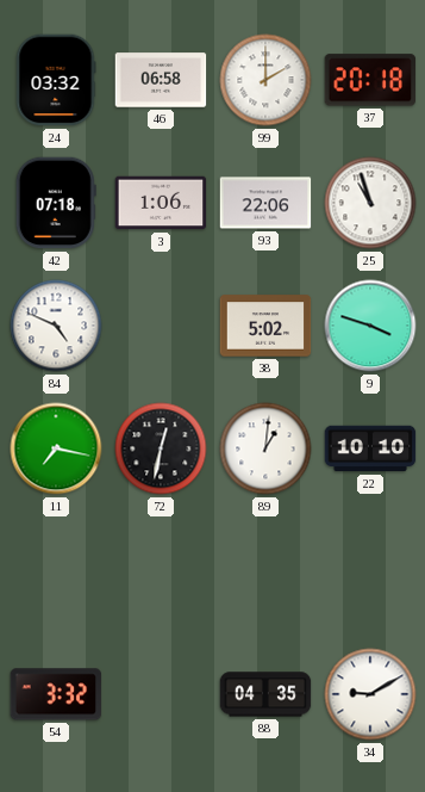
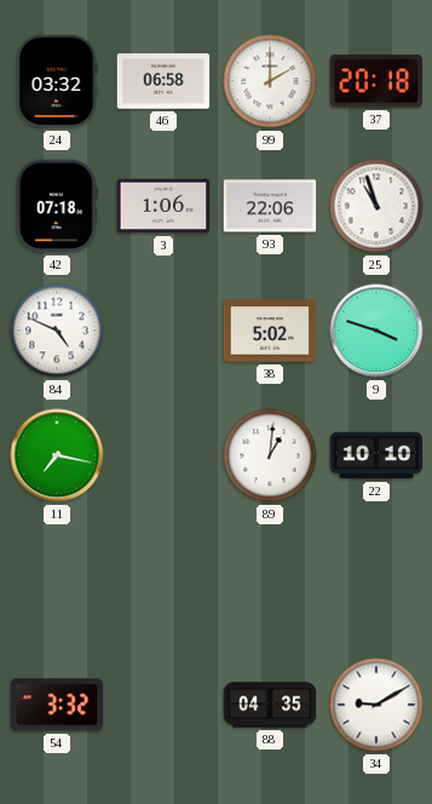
72: 12:32 -> none (161, 448)
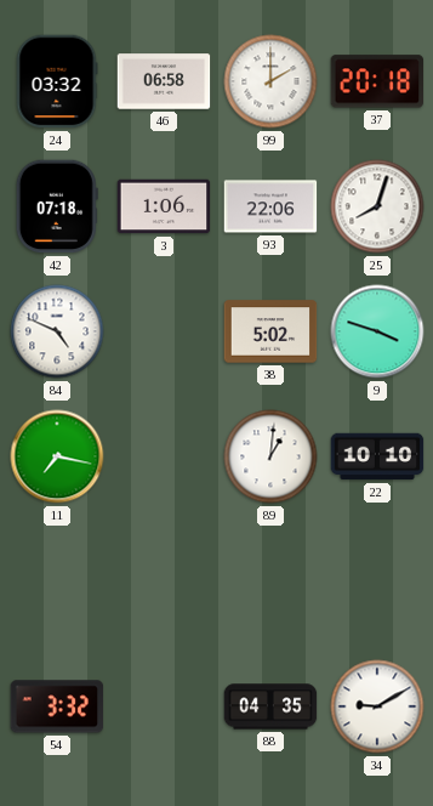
25: 10:57 -> 8:03 (377, 206)
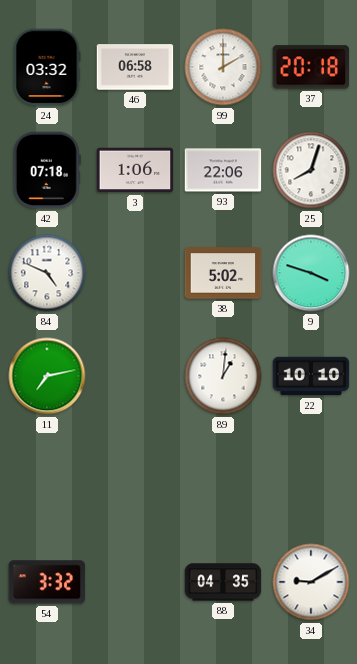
11: 7:17 -> 7:13 (47, 376)
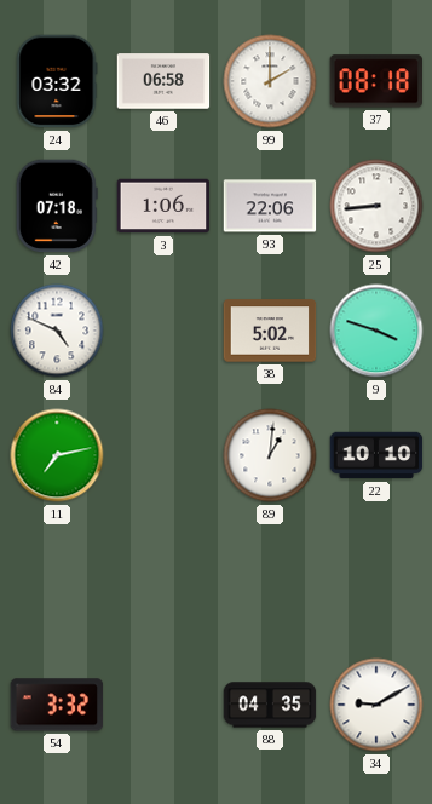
37: 20:18 -> 08:18 (376, 81)
25: 8:03 -> 8:44 (376, 206)
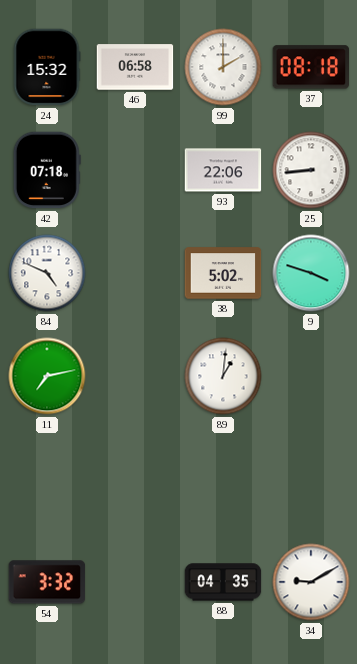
24: 03:32 -> 15:32 (47, 67)
3: 1:06 -> none (163, 206)
22: 10:10 -> none (376, 455)
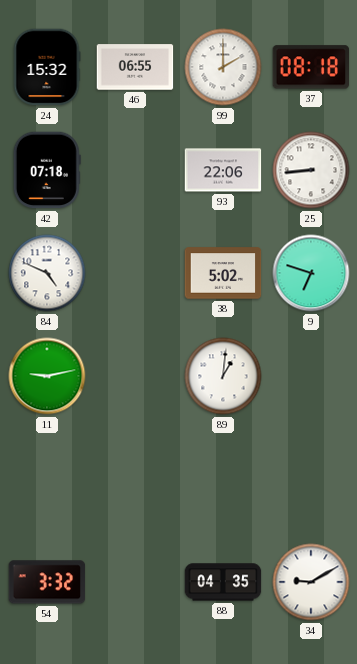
46: 06:58 -> 06:55 (135, 67)
9: 3:48 -> 6:48 (311, 273)
11: 7:13 -> 9:13 (47, 376)
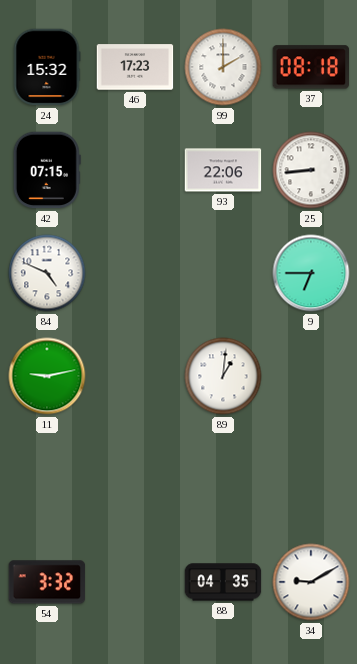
46: 06:55 -> 17:23 (135, 67)
42: 07:18 -> 07:15 (47, 170)
38: 5:02 -> none (223, 273)
9: 6:48 -> 6:45 (311, 273)
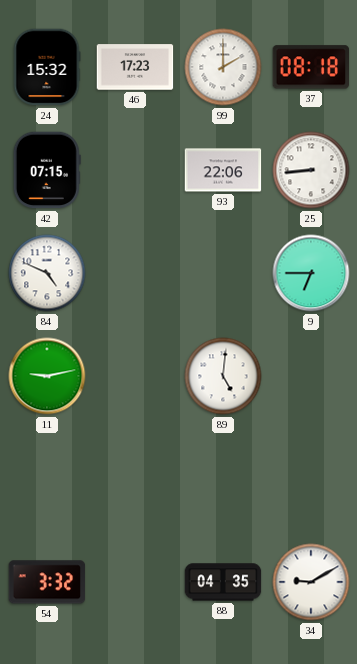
89: 1:01 -> 5:01 (223, 376)
